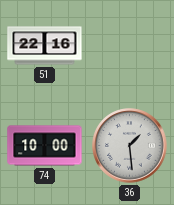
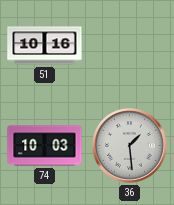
51: 22:16 -> 10:16 (45, 46)
74: 10:00 -> 10:03 (45, 146)
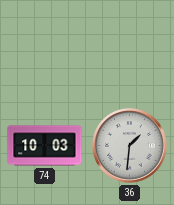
51: 10:16 -> none (45, 46)
36: 1:29 -> 1:31 (130, 146)
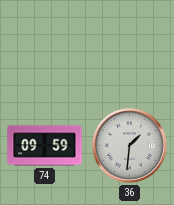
74: 10:03 -> 09:59 (45, 146)
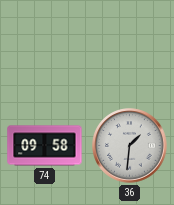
74: 09:59 -> 09:58 (45, 146)
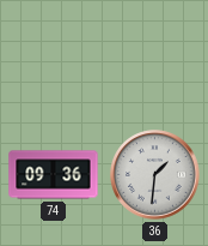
74: 09:58 -> 09:36 (54, 175)
